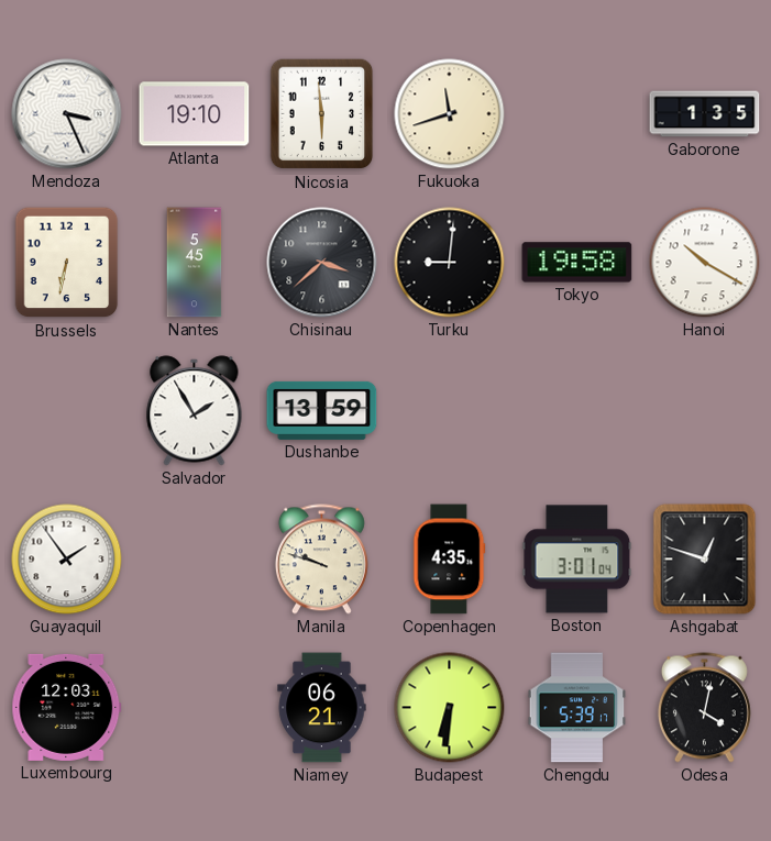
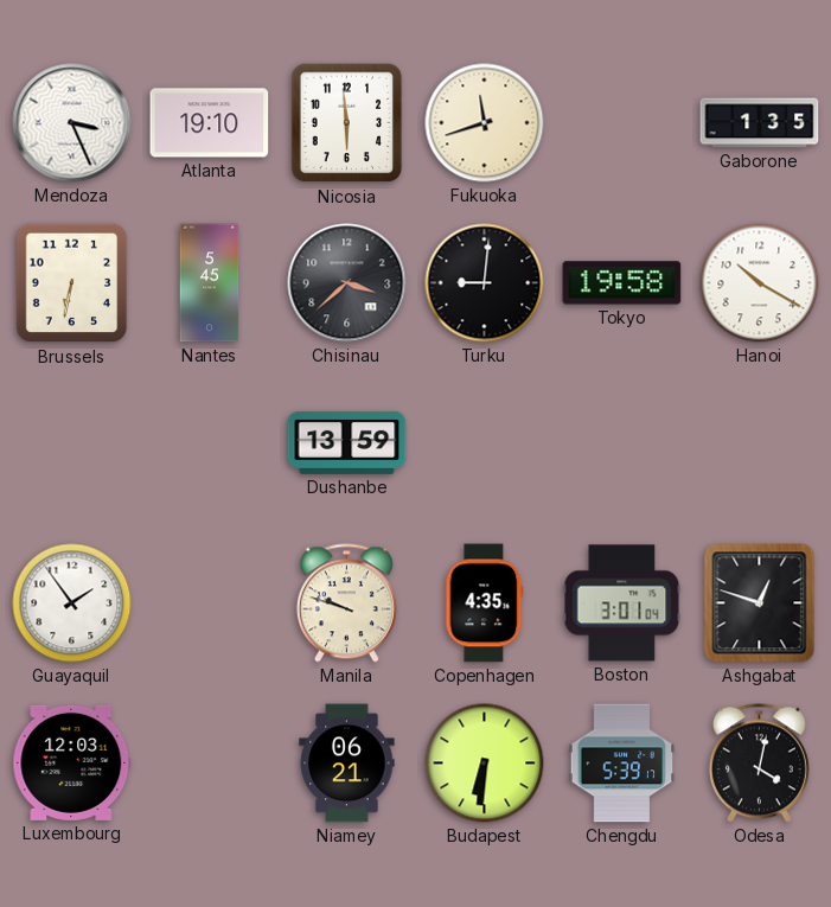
Salvador: 1:55 -> none (195, 411)
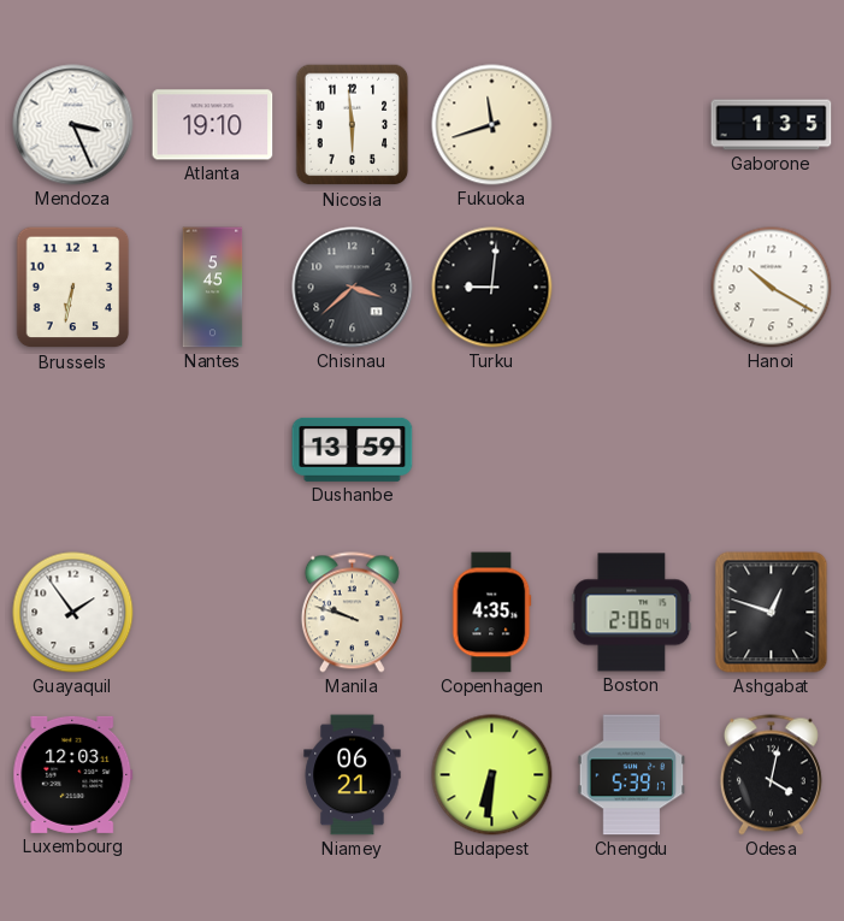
Tokyo: 19:58 -> none (622, 283)
Boston: 3:01 -> 2:06 (632, 613)
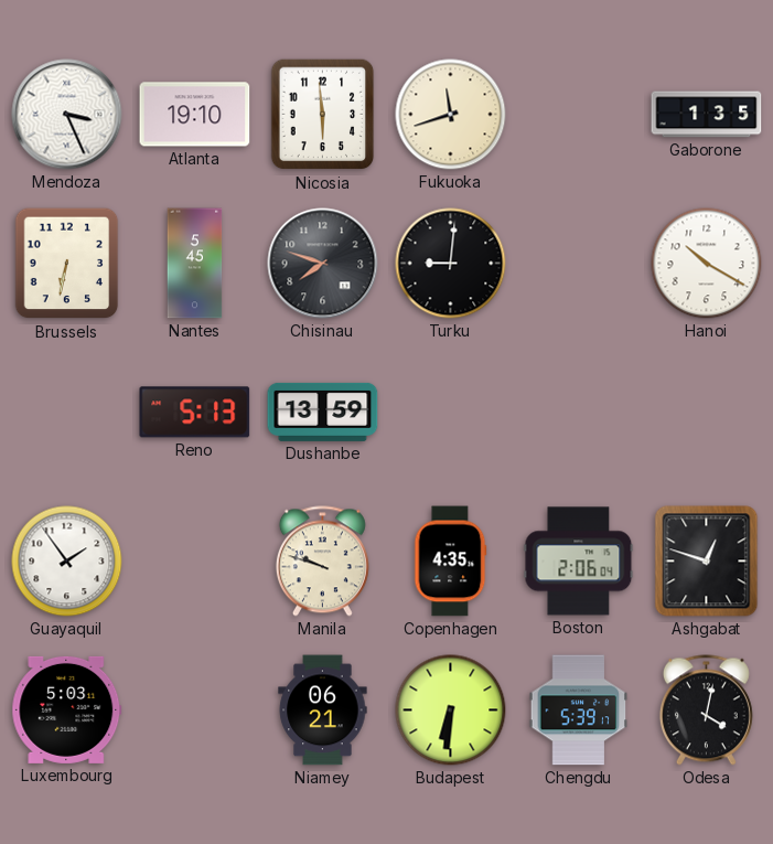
Chisinau: 3:38 -> 7:48 (323, 264)
Reno: none -> 5:13 (195, 413)
Luxembourg: 12:03 -> 5:03 (67, 709)
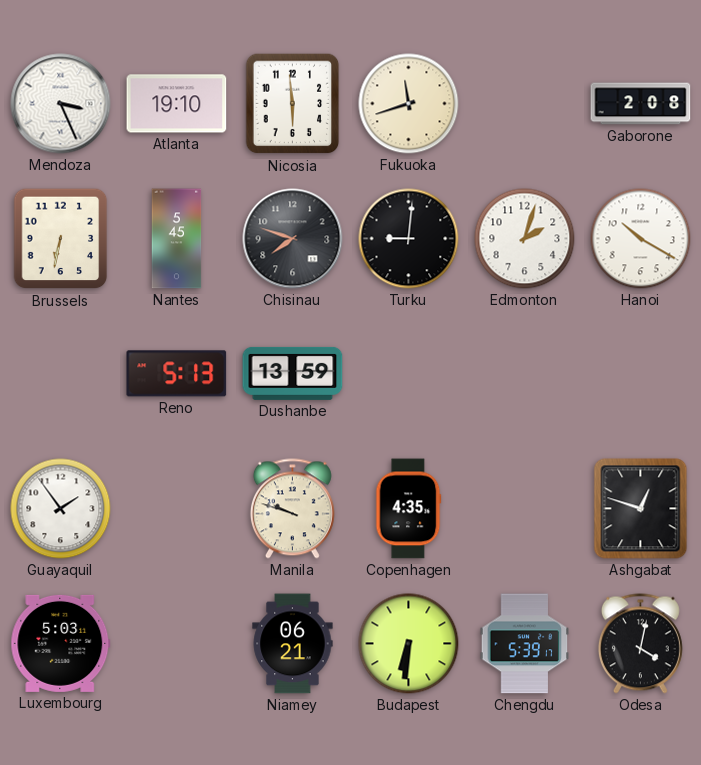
Gaborone: 1:35 -> 2:08 (641, 104)
Edmonton: none -> 2:03 (525, 239)
Boston: 2:06 -> none (579, 562)
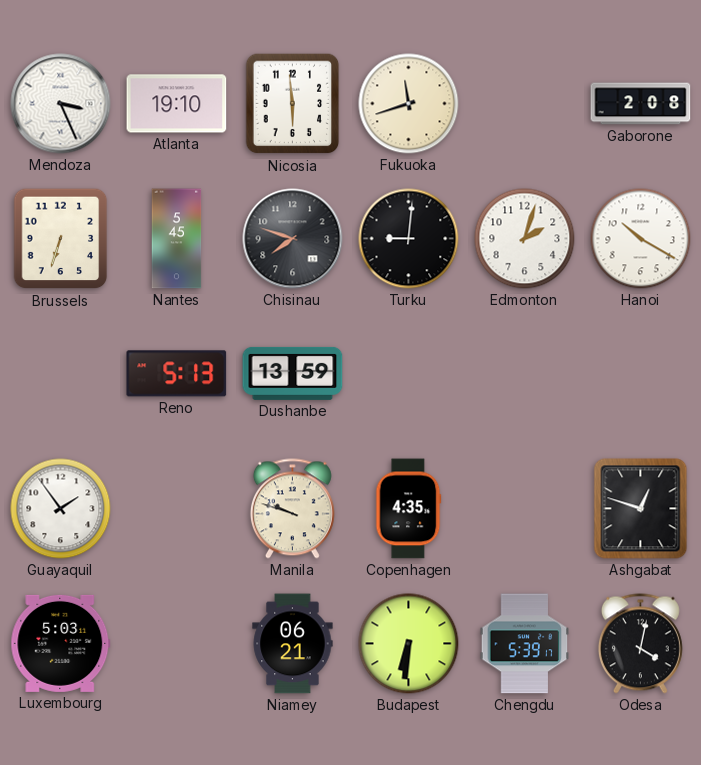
Brussels: 6:32 -> 6:33 (61, 239)
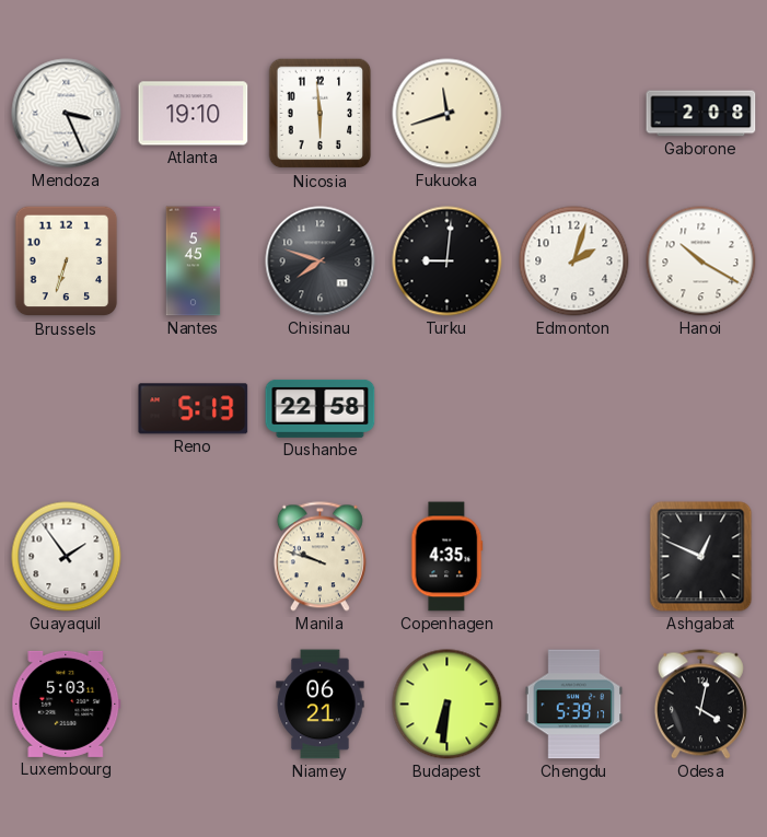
Dushanbe: 13:59 -> 22:58 (321, 408)
Ashgabat: 12:48 -> 12:49 (701, 557)
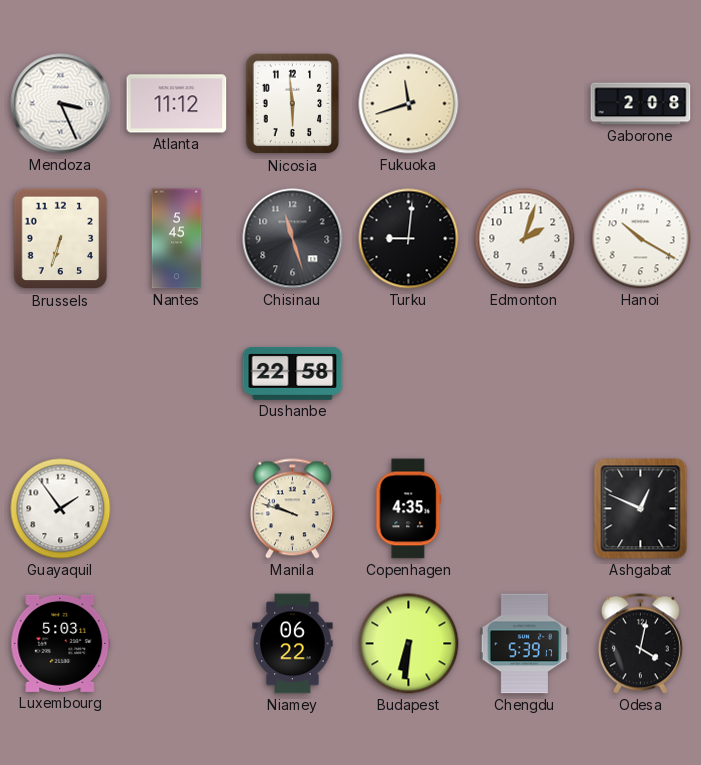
Atlanta: 19:10 -> 11:12 (177, 104)
Chisinau: 7:48 -> 11:27 (293, 239)
Reno: 5:13 -> none (194, 409)
Niamey: 06:21 -> 06:22 (293, 644)
